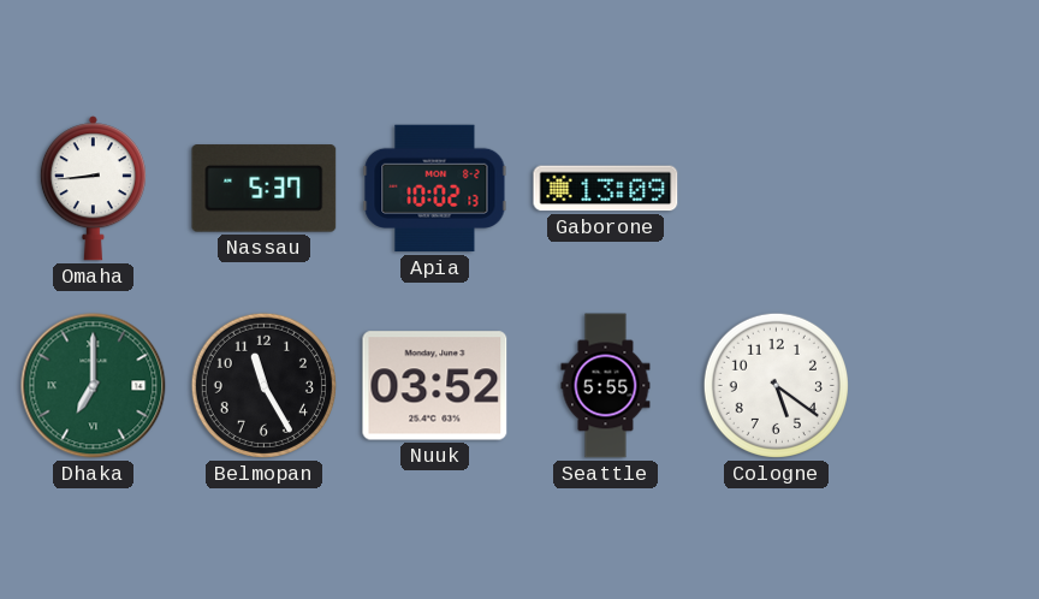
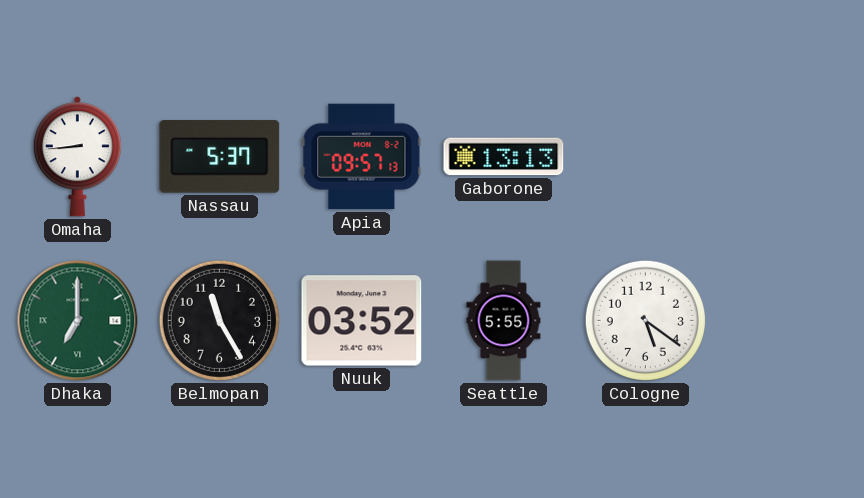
Apia: 10:02 -> 09:57 (362, 157)
Gaborone: 13:09 -> 13:13 (504, 157)
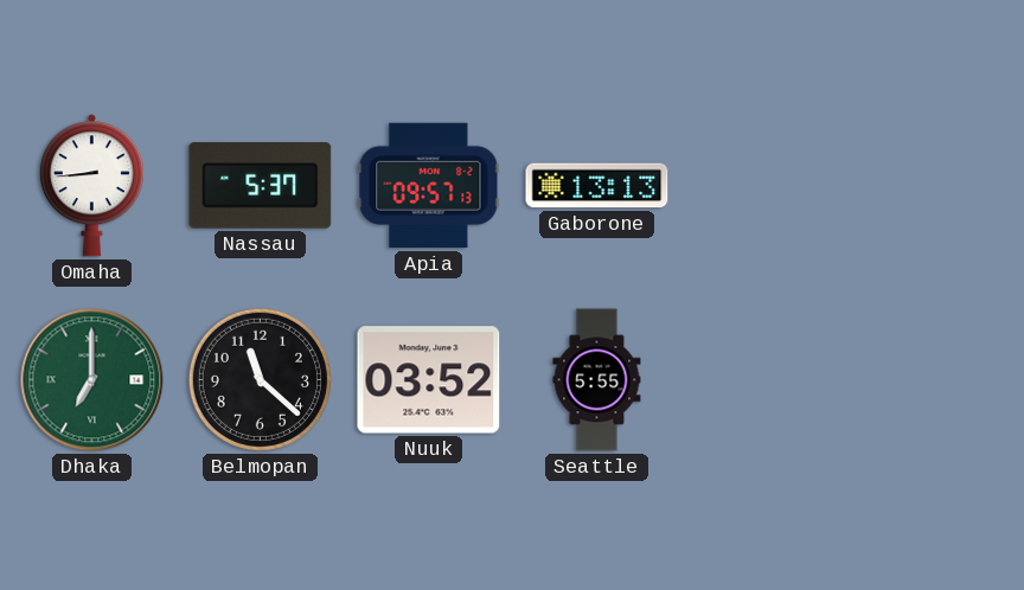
Belmopan: 11:25 -> 11:22 (260, 379)
Cologne: 5:21 -> none (645, 320)
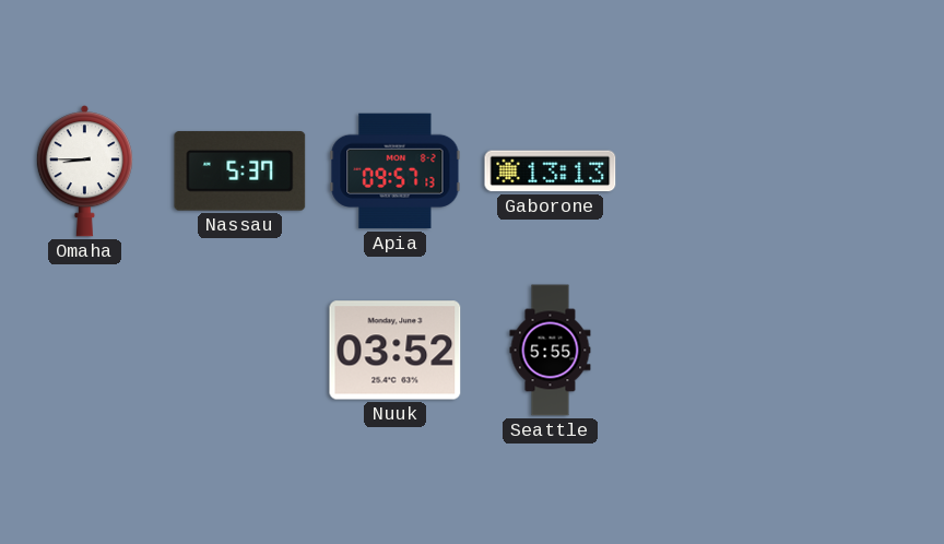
Omaha: 8:44 -> 8:45 (84, 172)
Dhaka: 7:00 -> none (92, 380)
Belmopan: 11:22 -> none (260, 379)
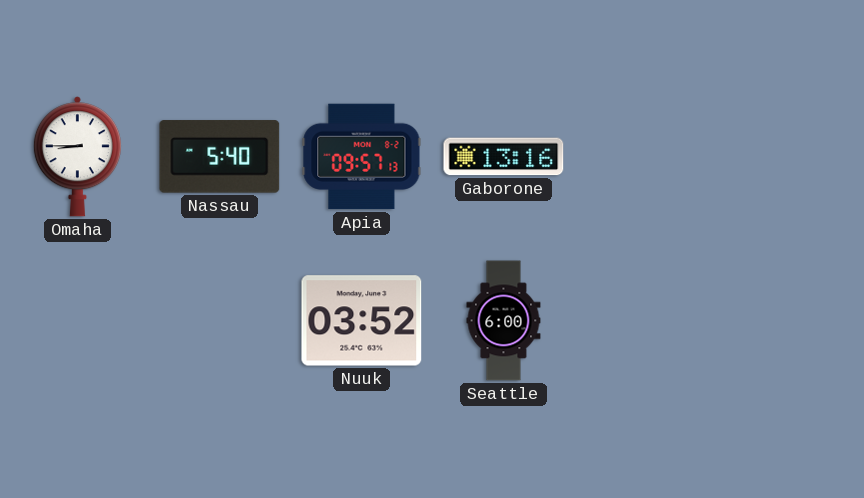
Nassau: 5:37 -> 5:40 (220, 157)
Gaborone: 13:13 -> 13:16 (504, 157)
Seattle: 5:55 -> 6:00 (504, 321)
